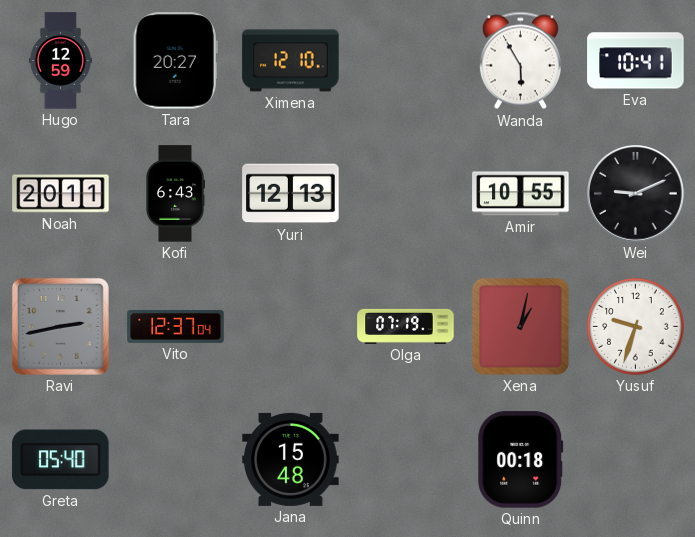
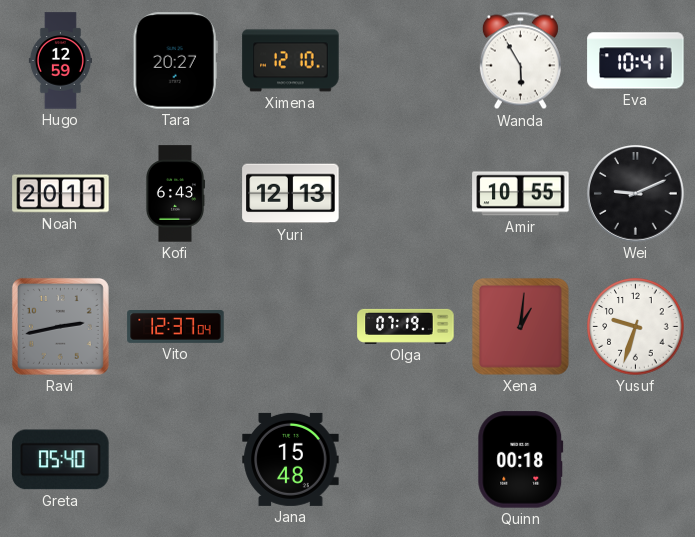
Xena: 1:02 -> 1:01 (520, 326)
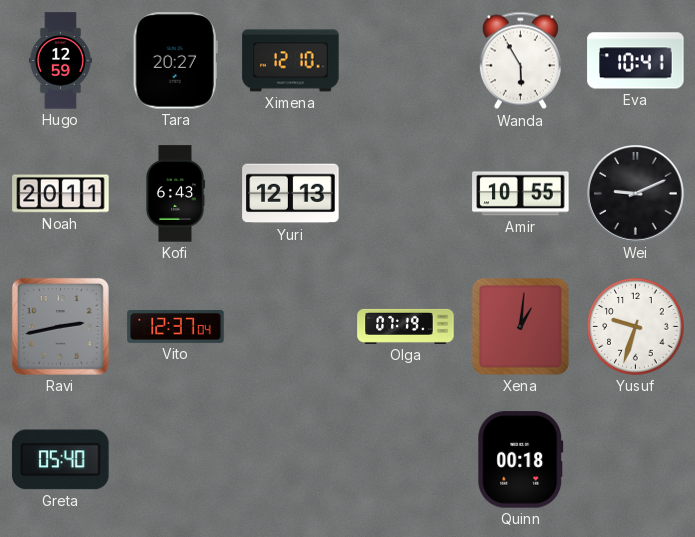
Jana: 15:48 -> none (291, 459)
